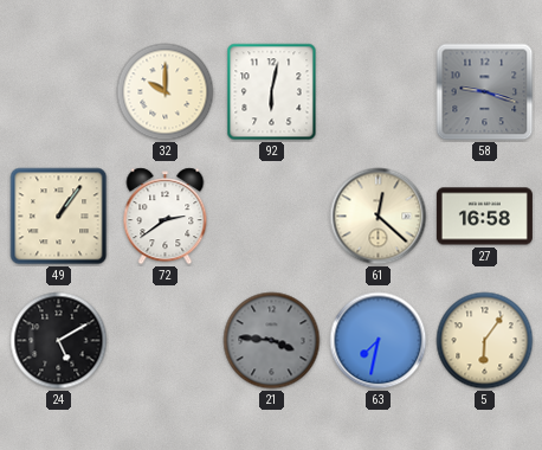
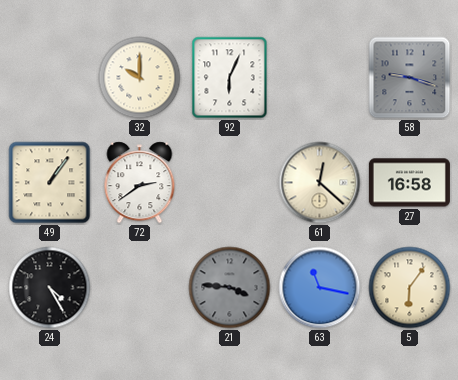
92: 6:02 -> 6:04 (230, 78)
24: 5:10 -> 4:25 (50, 288)
63: 7:32 -> 11:17 (320, 288)
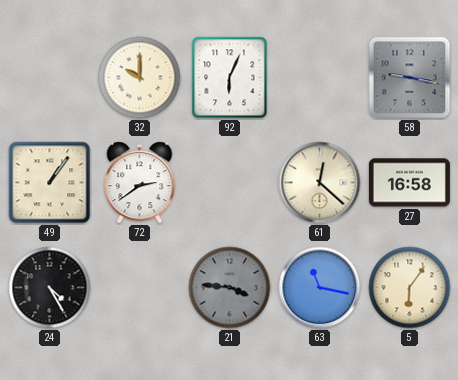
58: 9:18 -> 9:17 (410, 78)
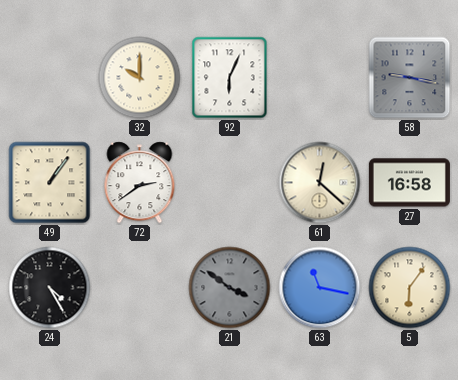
21: 3:46 -> 3:51 (230, 288)
